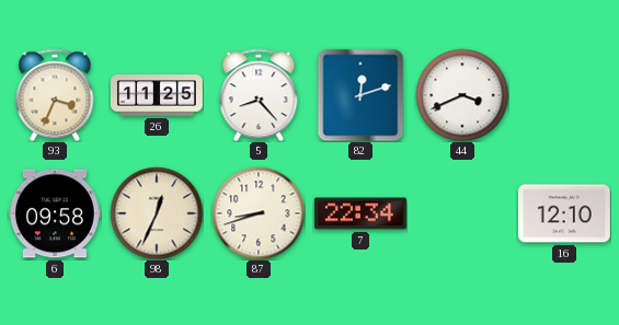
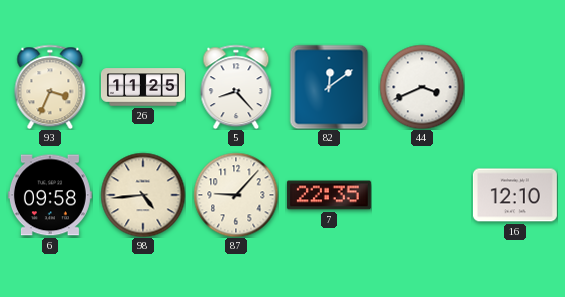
82: 12:12 -> 12:09 (329, 87)
98: 12:34 -> 4:44 (143, 195)
87: 8:42 -> 9:07 (236, 195)
7: 22:34 -> 22:35 (329, 195)
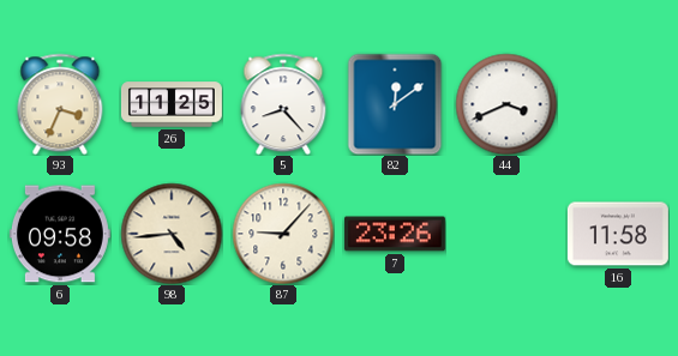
7: 22:35 -> 23:26 (395, 234)
16: 12:10 -> 11:58 (618, 234)
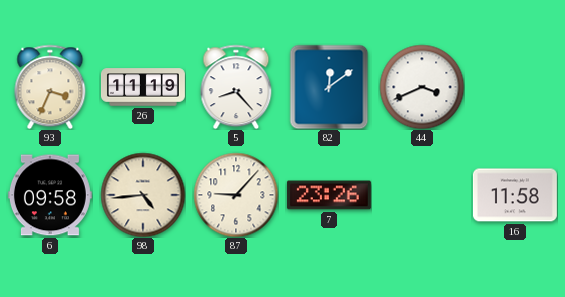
26: 11:25 -> 11:19 (143, 87)
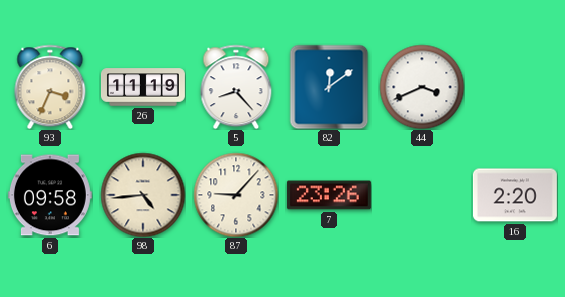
16: 11:58 -> 2:20 (515, 195)
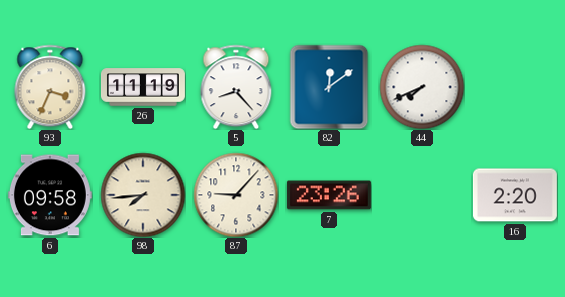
44: 3:41 -> 7:41 (422, 87)
98: 4:44 -> 7:44 (143, 195)
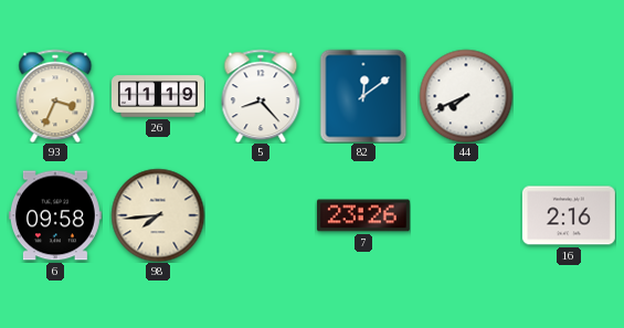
87: 9:07 -> none (236, 195)
16: 2:20 -> 2:16 (569, 215)
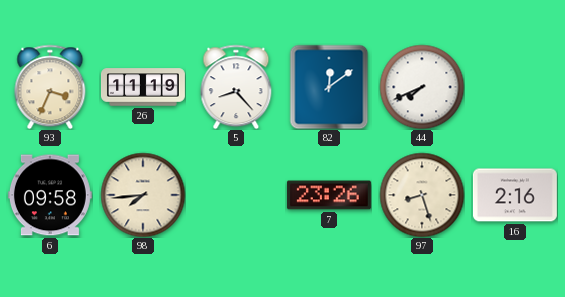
97: none -> 8:27 (422, 195)
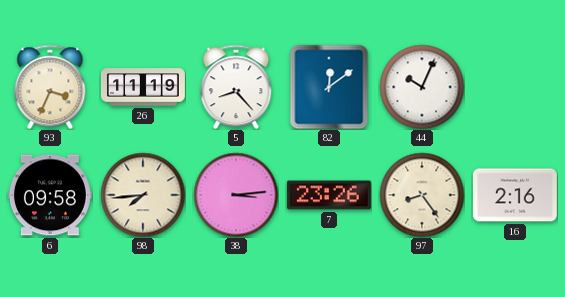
44: 7:41 -> 10:04 (422, 87)
38: none -> 3:14 (236, 195)
97: 8:27 -> 8:24 (422, 195)
